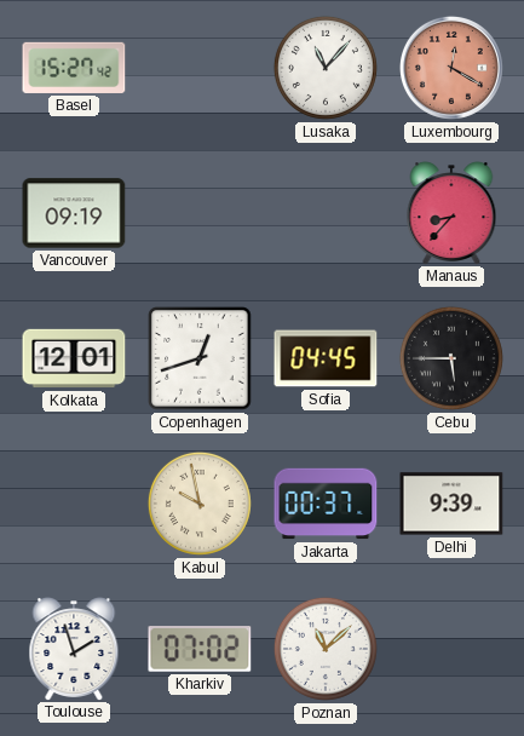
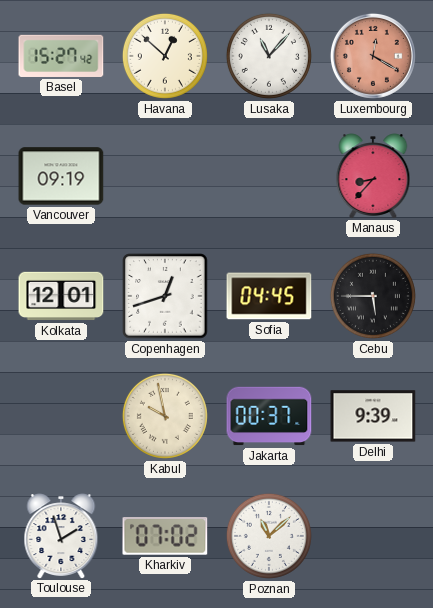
Havana: none -> 12:52 (165, 56)
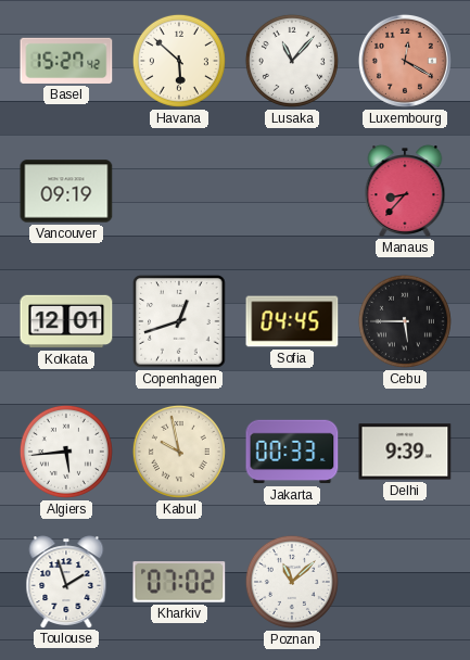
Havana: 12:52 -> 5:52 (179, 61)
Algiers: none -> 5:44 (66, 452)
Jakarta: 00:37 -> 00:33 (292, 452)
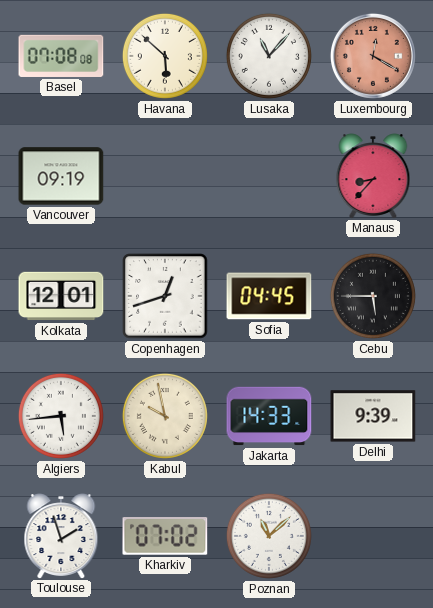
Basel: 15:27 -> 07:08 (61, 56)
Jakarta: 00:33 -> 14:33 (269, 416)
